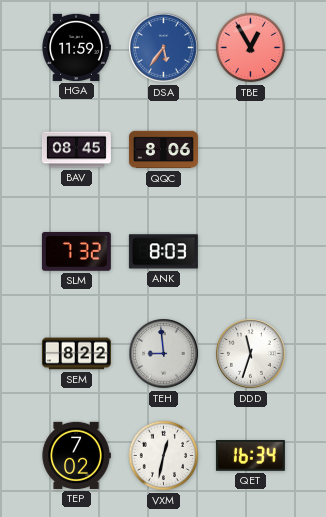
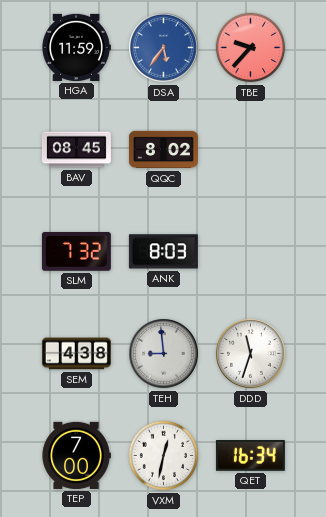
TBE: 12:55 -> 9:37 (251, 48)
QQC: 8:06 -> 8:02 (163, 150)
SEM: 8:22 -> 4:38 (76, 354)
TEP: 7:02 -> 7:00 (76, 455)
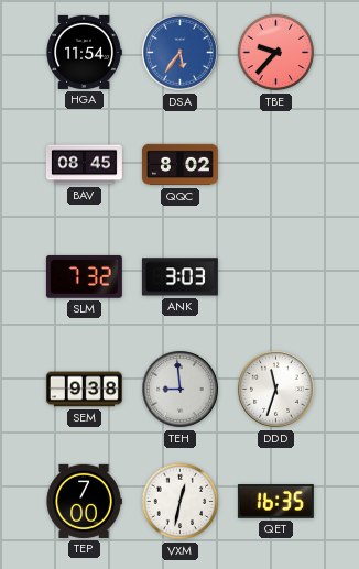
HGA: 11:59 -> 11:54 (84, 52)
ANK: 8:03 -> 3:03 (179, 277)
SEM: 4:38 -> 9:38 (84, 390)
QET: 16:34 -> 16:35 (275, 502)
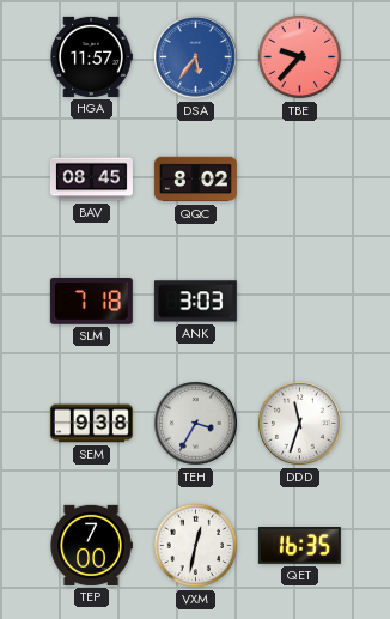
HGA: 11:54 -> 11:57 (91, 56)
SLM: 7:32 -> 7:18 (91, 301)
TEH: 8:59 -> 3:35 (196, 424)
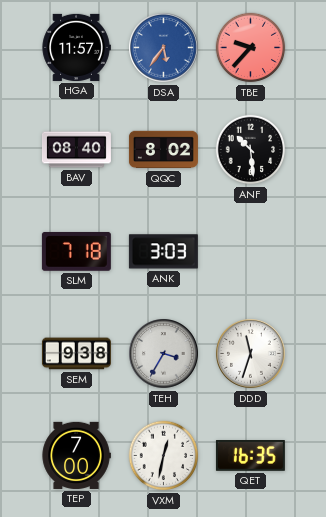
BAV: 08:45 -> 08:40 (76, 150)
ANF: none -> 10:29 (251, 150)
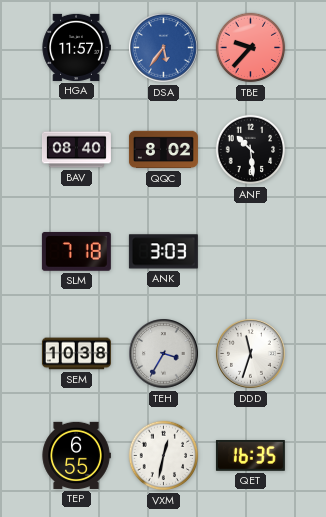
SEM: 9:38 -> 10:38 (76, 354)
TEP: 7:00 -> 6:55 (76, 455)
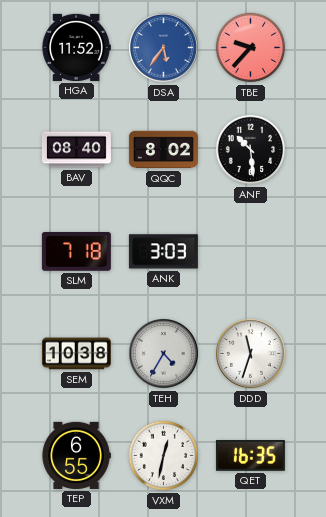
HGA: 11:57 -> 11:52 (76, 47)
TEH: 3:35 -> 4:35 (164, 354)
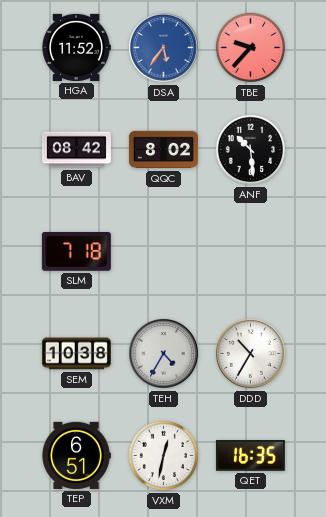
BAV: 08:40 -> 08:42 (76, 150)
ANK: 3:03 -> none (163, 252)
DDD: 11:33 -> 10:35 (251, 354)
TEP: 6:55 -> 6:51 (76, 455)
